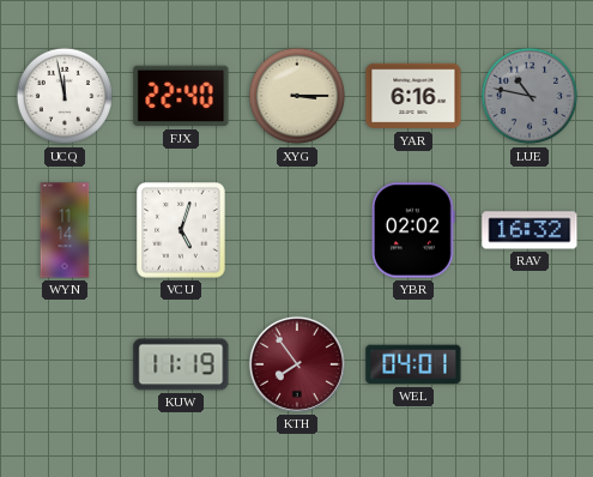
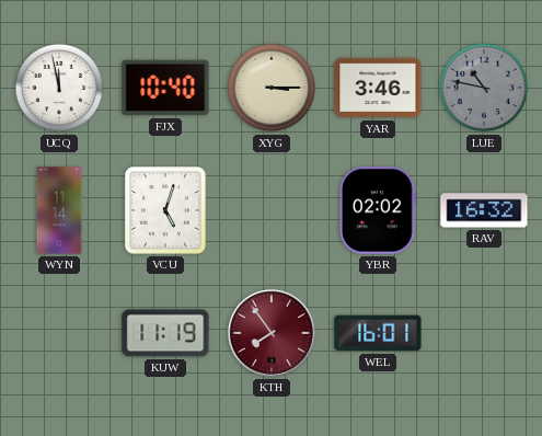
FJX: 22:40 -> 10:40 (165, 88)
YAR: 6:16 -> 3:46 (378, 88)
WEL: 04:01 -> 16:01 (378, 333)
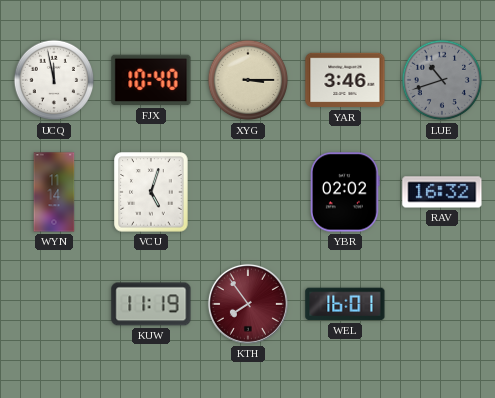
LUE: 10:47 -> 10:42 (442, 80)
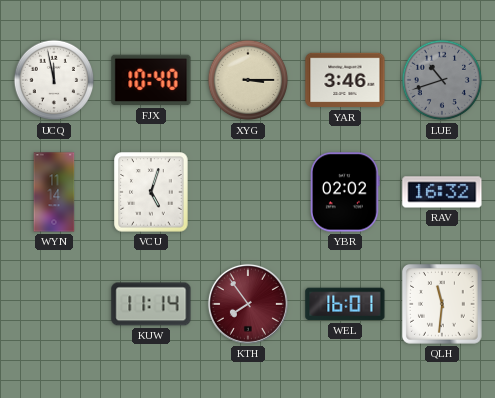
KUW: 11:19 -> 11:14 (151, 304)
QLH: none -> 11:31 (443, 305)
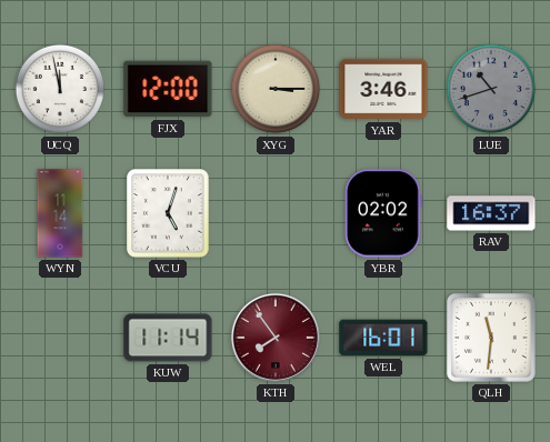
FJX: 10:40 -> 12:00 (168, 89)
RAV: 16:32 -> 16:37 (491, 213)
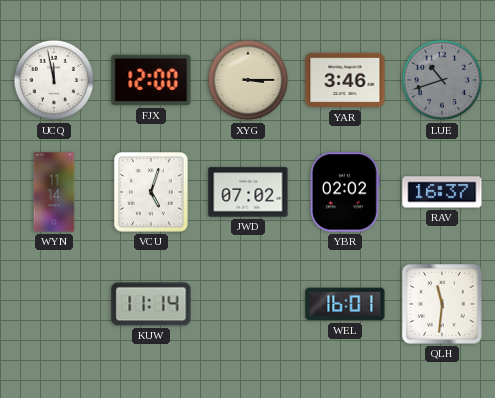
JWD: none -> 07:02 (248, 192)
KTH: 7:54 -> none (276, 338)
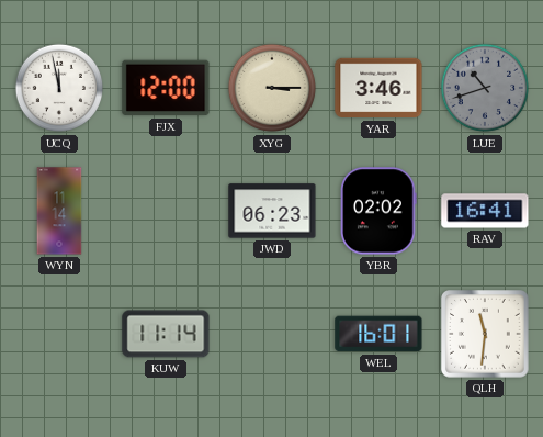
VCU: 5:03 -> none (151, 192)
JWD: 07:02 -> 06:23 (272, 211)
RAV: 16:37 -> 16:41 (485, 211)
